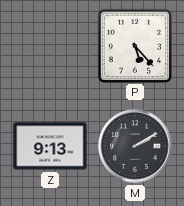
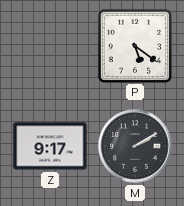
P: 5:23 -> 5:21 (134, 45)
Z: 9:13 -> 9:17 (50, 146)
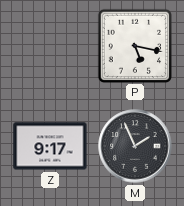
P: 5:21 -> 5:17 (134, 45)
M: 2:10 -> 1:56 (135, 146)
